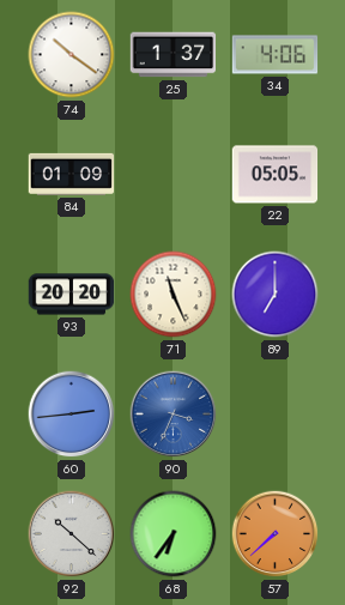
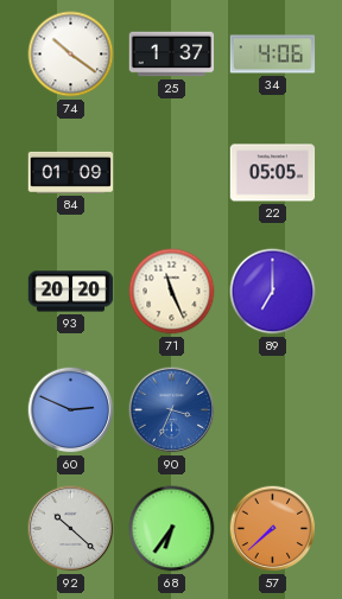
60: 2:44 -> 2:49 (71, 410)
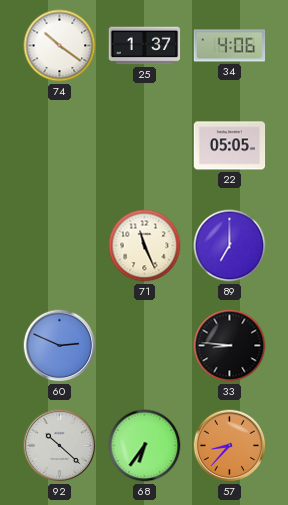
84: 01:09 -> none (71, 172)
93: 20:20 -> none (71, 292)
90: 3:34 -> none (172, 410)
33: none -> 8:46 (230, 346)
57: 7:38 -> 8:37 (230, 446)
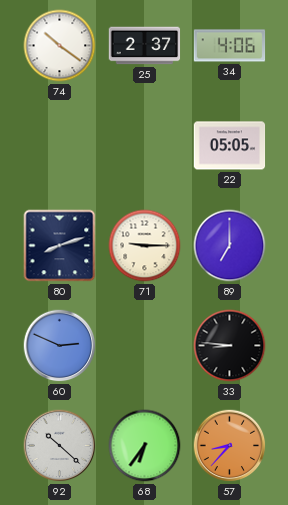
25: 1:37 -> 2:37 (145, 46)
80: none -> 8:12 (60, 246)
71: 11:26 -> 9:15 (145, 246)
